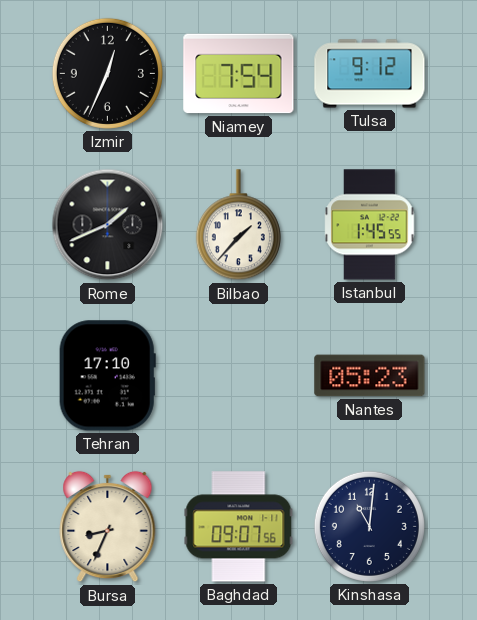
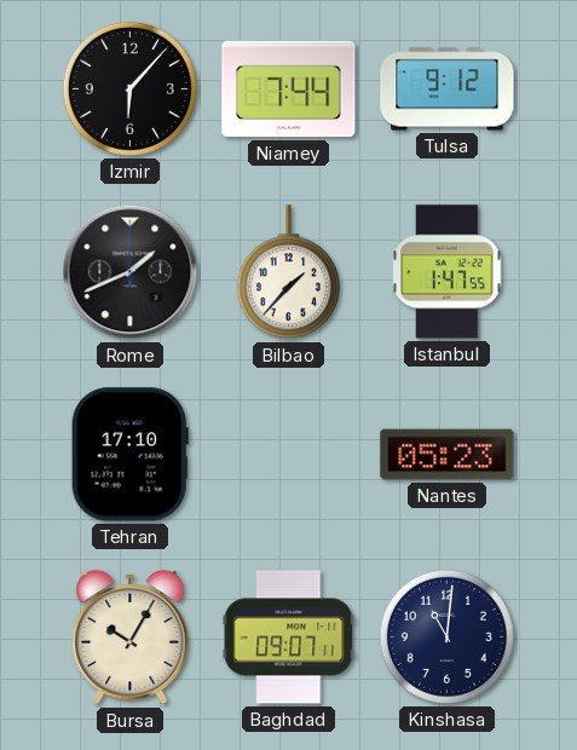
Izmir: 12:34 -> 6:07 (129, 88)
Niamey: 7:54 -> 7:44 (289, 90)
Istanbul: 1:45 -> 1:47 (448, 272)
Bursa: 8:34 -> 10:05 (131, 637)
Baghdad: 09:07:56 -> 09:07:11 (289, 637)
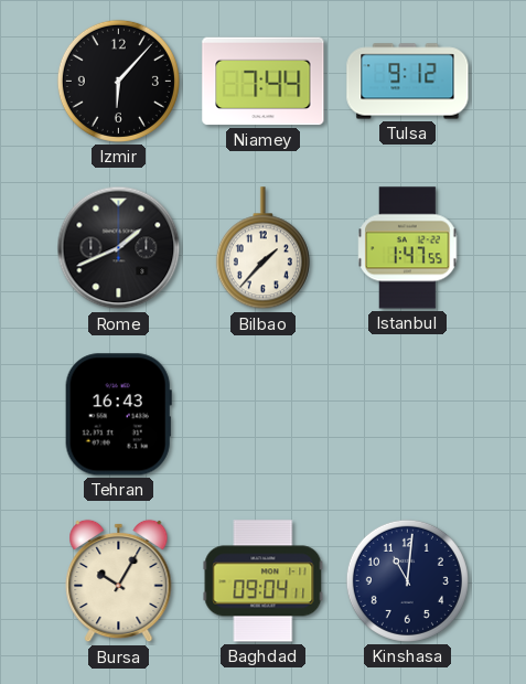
Tehran: 17:10 -> 16:43 (118, 415)
Nantes: 05:23 -> none (448, 455)
Baghdad: 09:07 -> 09:04 (264, 581)
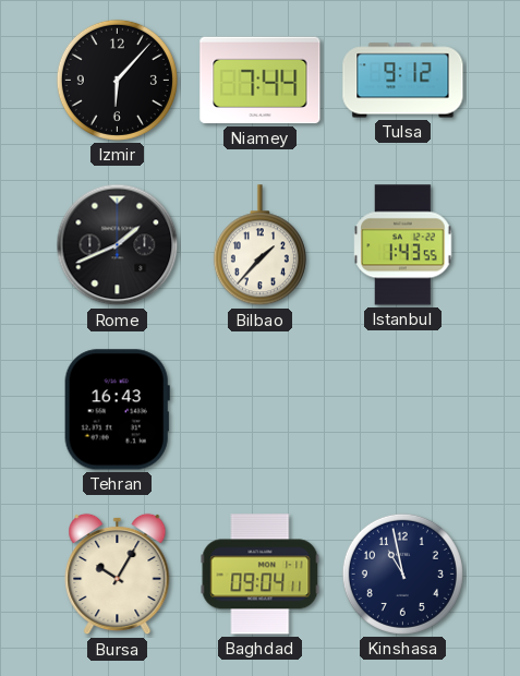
Istanbul: 1:47 -> 1:43 (403, 245)
Kinshasa: 11:01 -> 10:58 (402, 574)
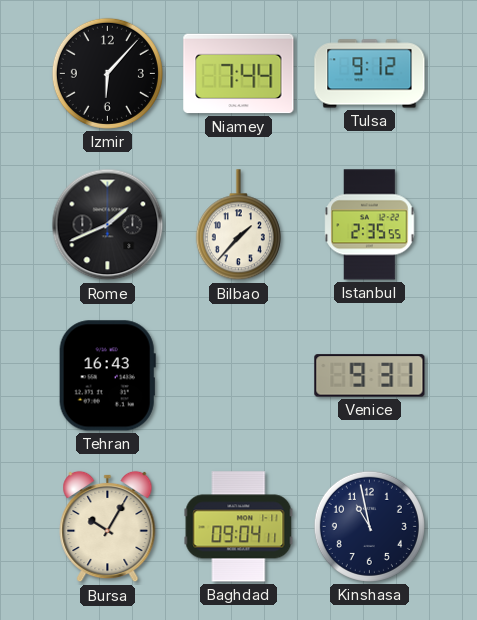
Istanbul: 1:43 -> 2:35 (370, 225)
Venice: none -> 9:31 (370, 376)
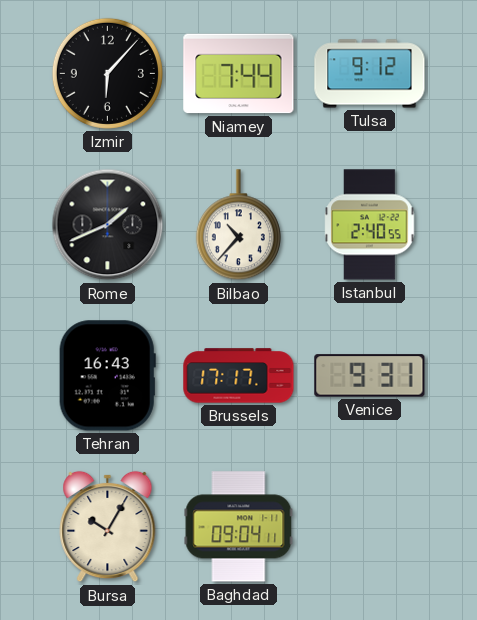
Bilbao: 1:37 -> 10:37 (238, 225)
Istanbul: 2:35 -> 2:40 (370, 225)
Brussels: none -> 17:17 (239, 376)
Kinshasa: 10:58 -> none (369, 526)
